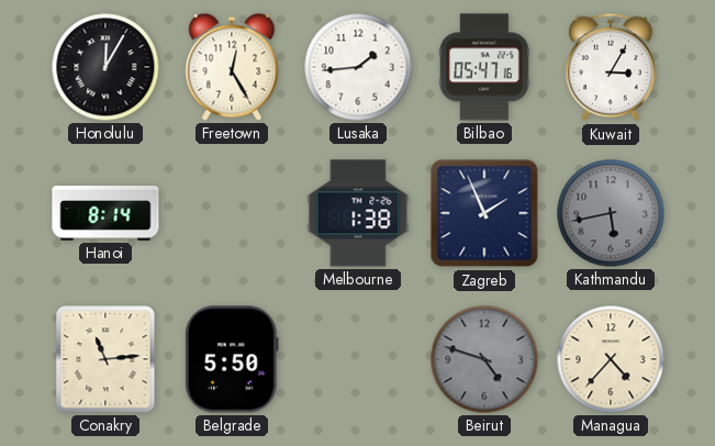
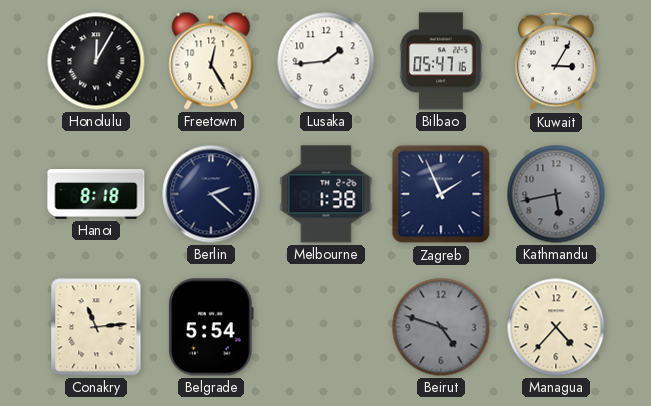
Hanoi: 8:14 -> 8:18 (96, 195)
Berlin: none -> 2:22 (211, 194)
Belgrade: 5:50 -> 5:54 (212, 327)
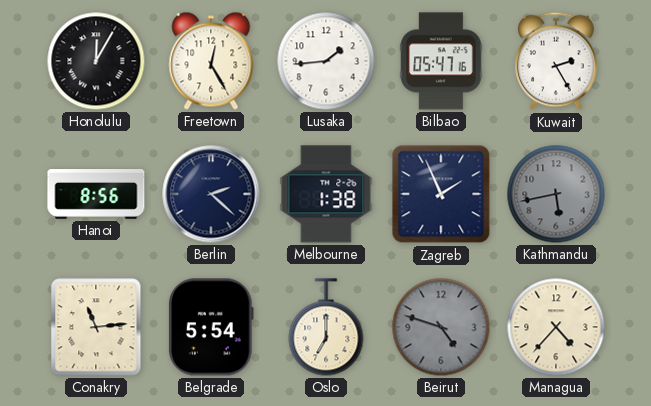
Kuwait: 3:05 -> 2:25 (557, 61)
Hanoi: 8:18 -> 8:56 (96, 195)
Oslo: none -> 7:00 (326, 327)
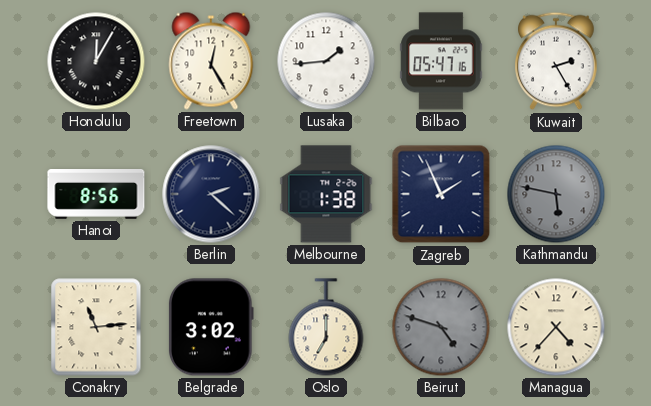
Kathmandu: 5:43 -> 5:47 (556, 194)
Belgrade: 5:54 -> 3:02 (212, 327)
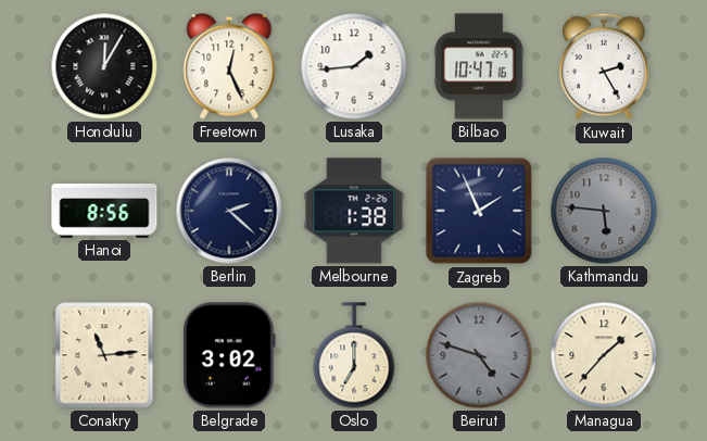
Freetown: 12:25 -> 12:26 (229, 66)
Bilbao: 05:47 -> 10:47 (479, 66)
Kathmandu: 5:47 -> 5:46 (604, 211)
Managua: 4:37 -> 1:37 (604, 355)
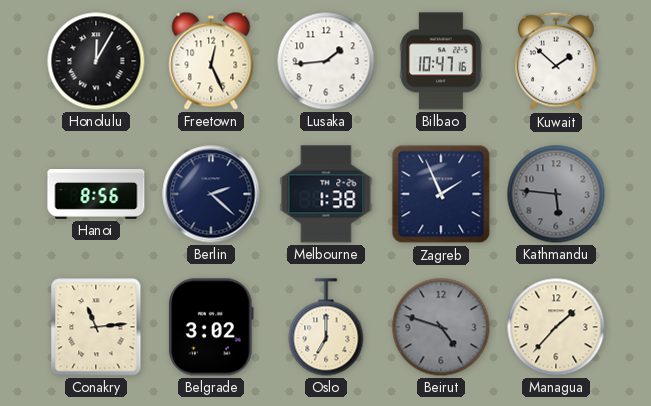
Kuwait: 2:25 -> 1:52 (557, 61)
